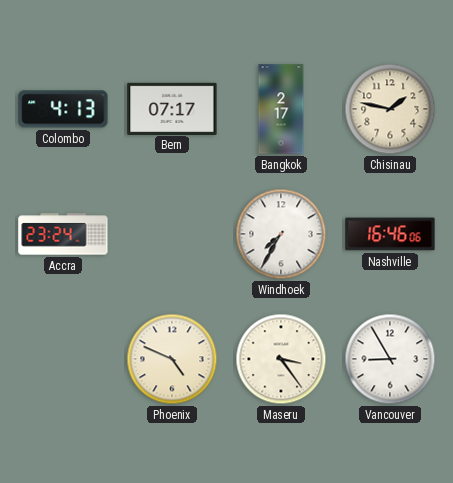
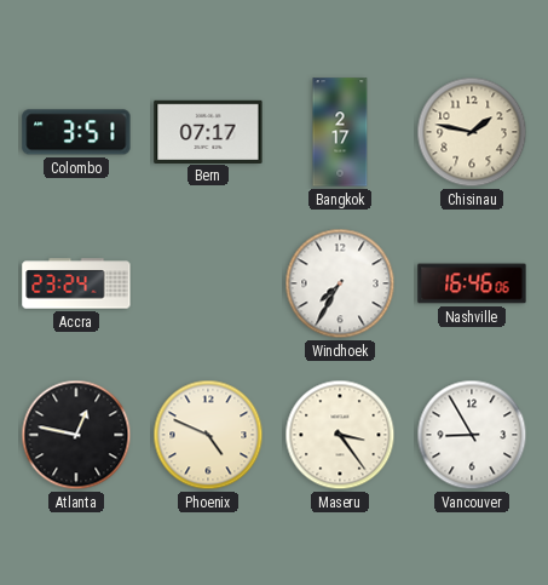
Colombo: 4:13 -> 3:51 (76, 132)
Atlanta: none -> 12:47 (76, 435)
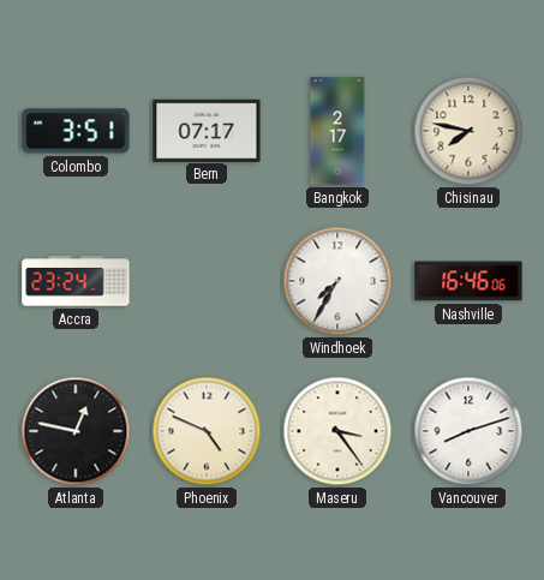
Chisinau: 1:47 -> 7:47 (468, 131)
Vancouver: 8:55 -> 8:12 (468, 431)
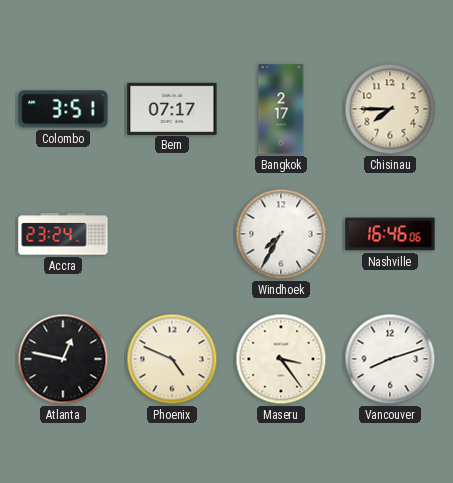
Chisinau: 7:47 -> 7:45 (390, 109)
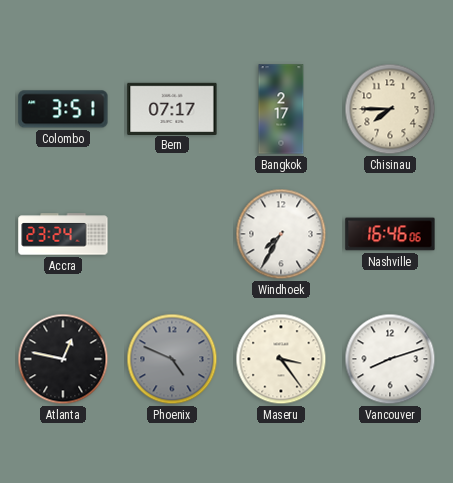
Phoenix dial: cream -> grey (172, 359)
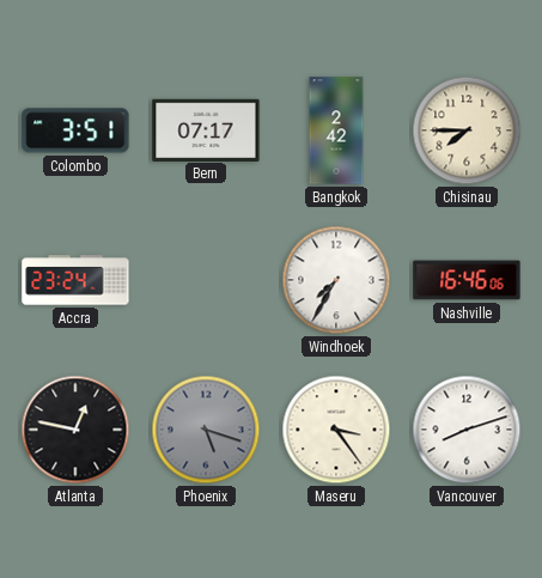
Bangkok: 2:17 -> 2:42 (336, 130)
Phoenix: 4:49 -> 5:18 (206, 430)
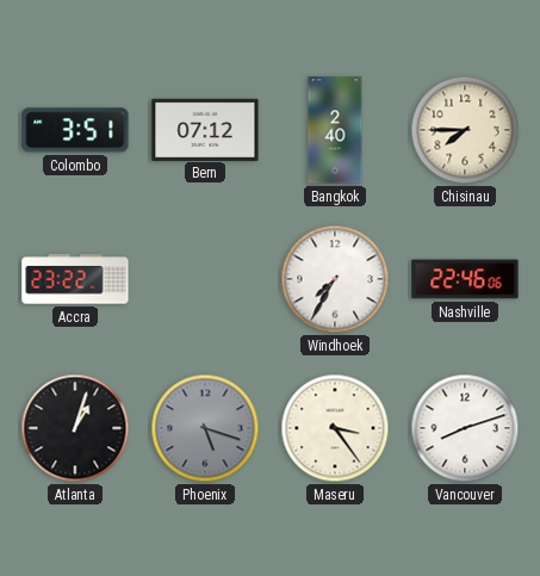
Bern: 07:17 -> 07:12 (205, 129)
Bangkok: 2:42 -> 2:40 (335, 130)
Accra: 23:24 -> 23:22 (75, 279)
Nashville: 16:46 -> 22:46 (465, 279)
Atlanta: 12:47 -> 1:03 (75, 428)
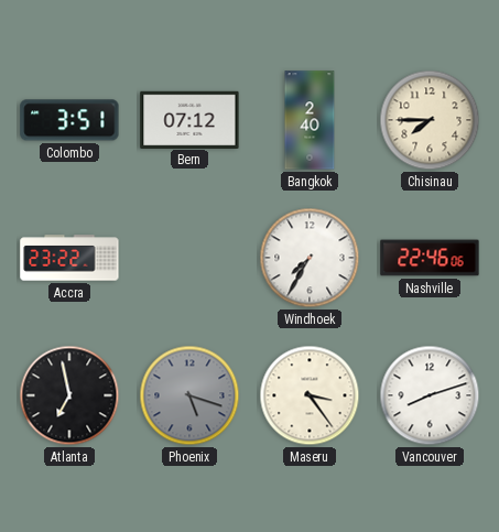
Atlanta: 1:03 -> 6:58 (69, 395)
